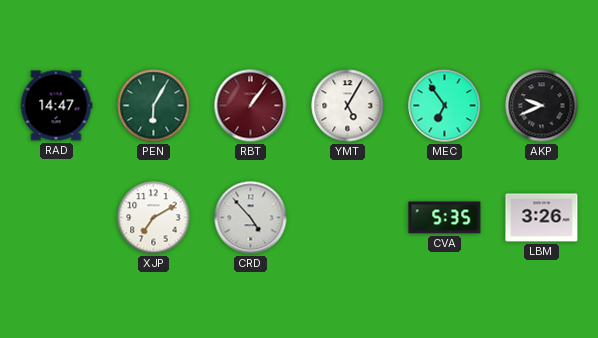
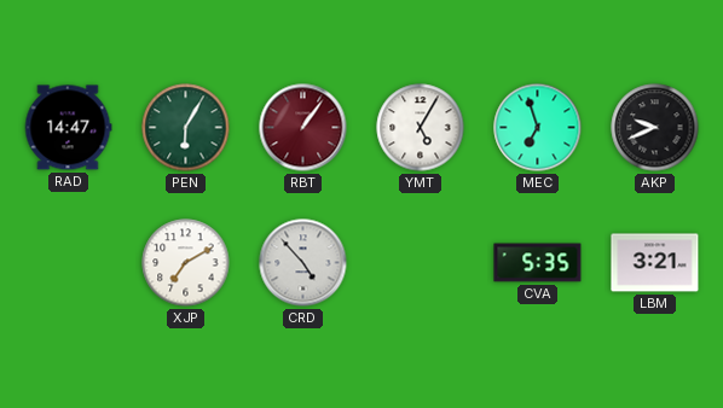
MEC: 6:54 -> 6:57 (538, 128)
LBM: 3:26 -> 3:21 (655, 263)
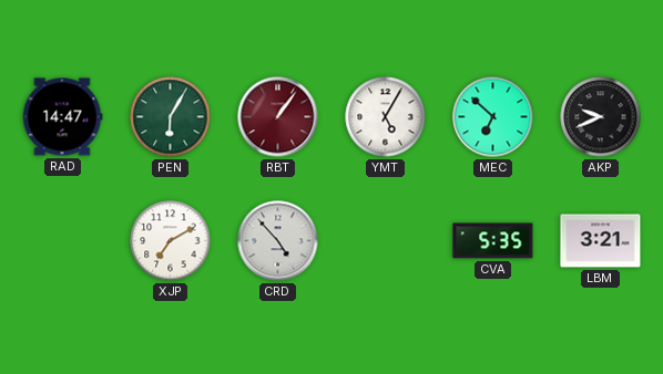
MEC: 6:57 -> 6:52 (493, 117)
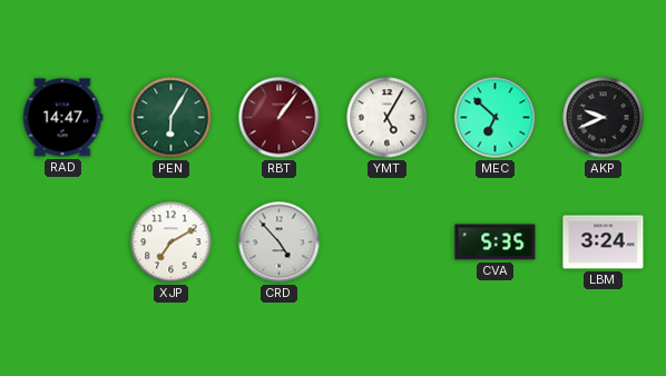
LBM: 3:21 -> 3:24 (604, 243)
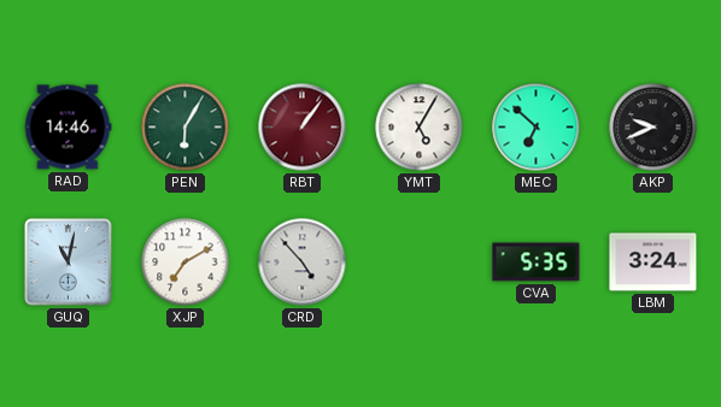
RAD: 14:47 -> 14:46 (68, 128)
GUQ: none -> 11:02 (69, 263)
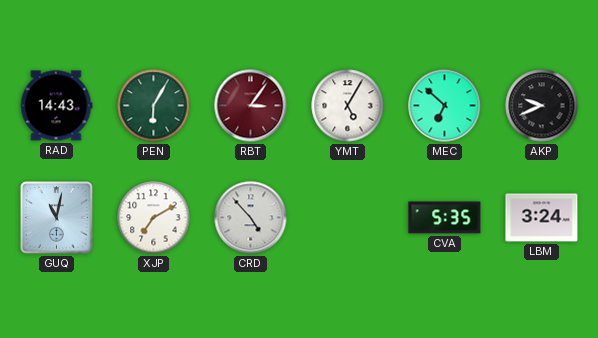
RAD: 14:46 -> 14:43 (56, 106)
RBT: 1:06 -> 3:06 (251, 106)
